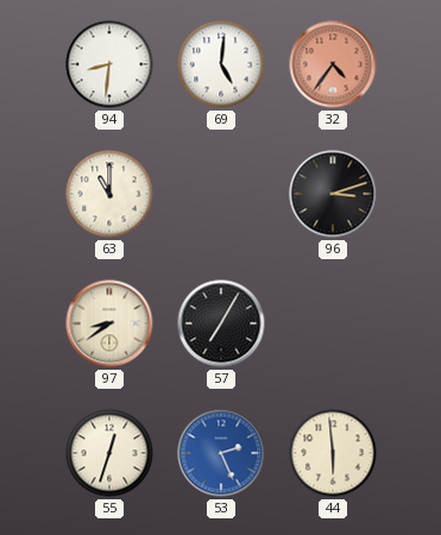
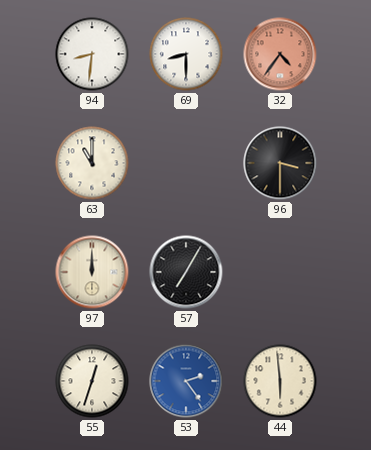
69: 5:01 -> 8:30 (186, 54)
96: 3:12 -> 3:30 (280, 163)
97: 8:39 -> 12:00 (92, 272)
53: 2:26 -> 2:24 (186, 381)
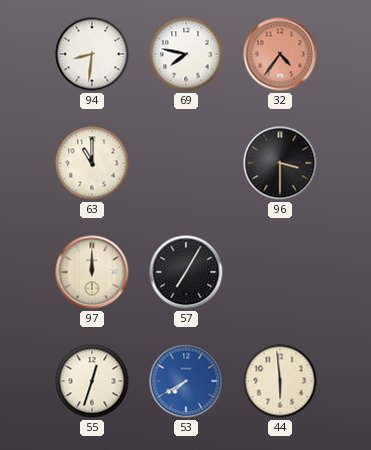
69: 8:30 -> 7:47 (186, 54)
53: 2:24 -> 7:40 (186, 381)
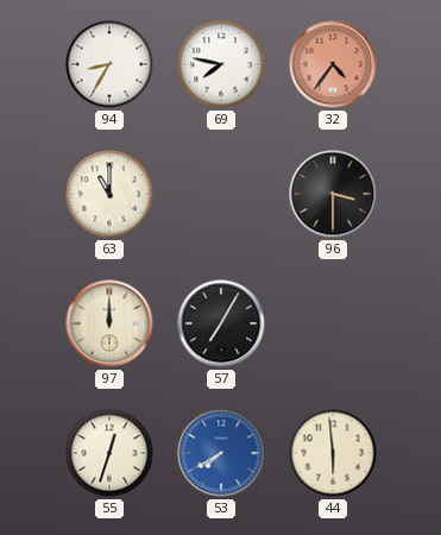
94: 8:31 -> 8:35 (109, 64)
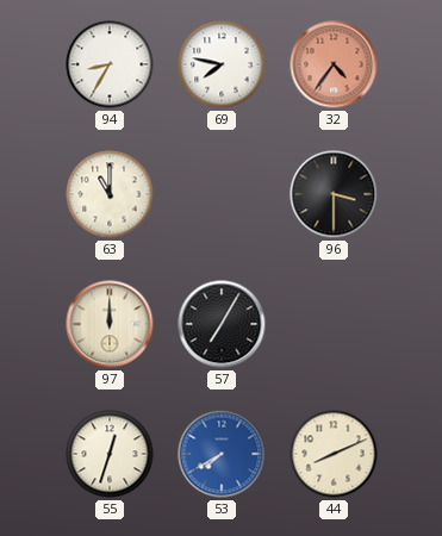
44: 5:59 -> 8:11 (334, 454)
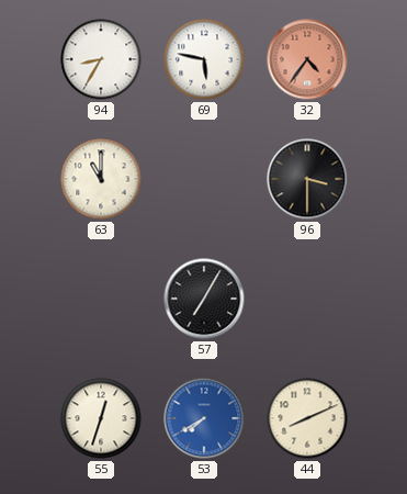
69: 7:47 -> 5:47 (204, 59)
97: 12:00 -> none (110, 324)
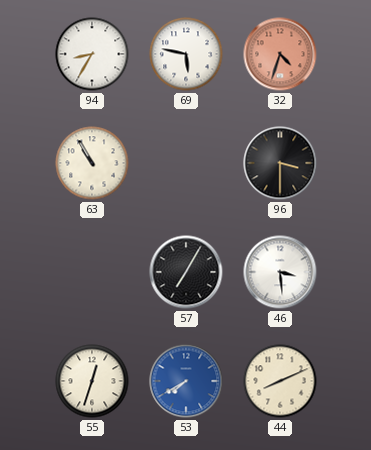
32: 4:36 -> 4:33 (280, 54)
63: 11:00 -> 10:55 (92, 163)
46: none -> 3:29 (280, 272)
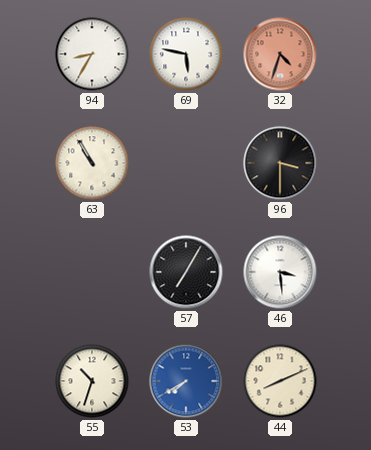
55: 12:33 -> 10:33 (92, 381)
